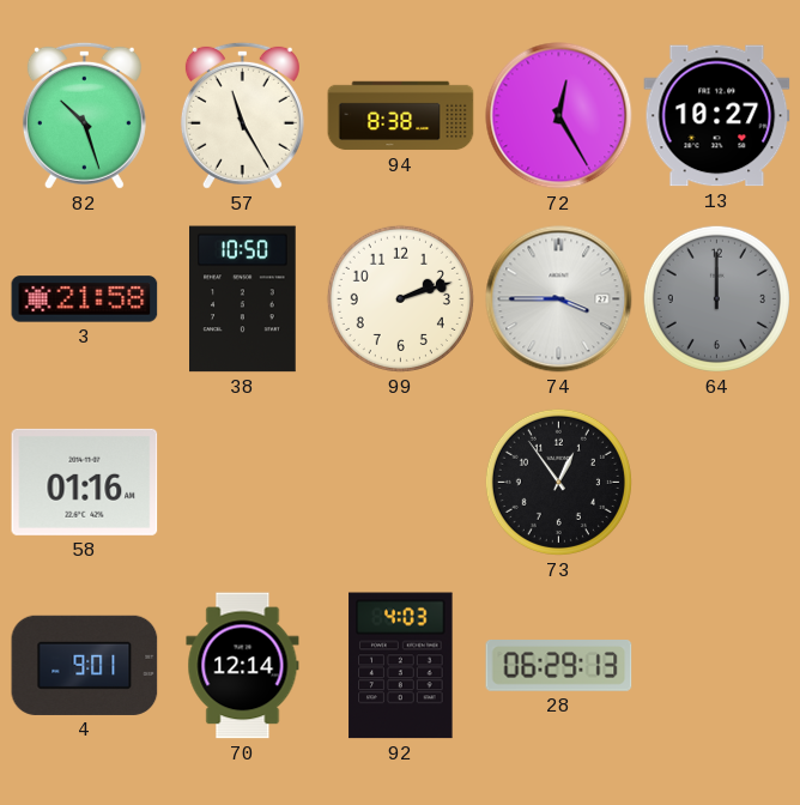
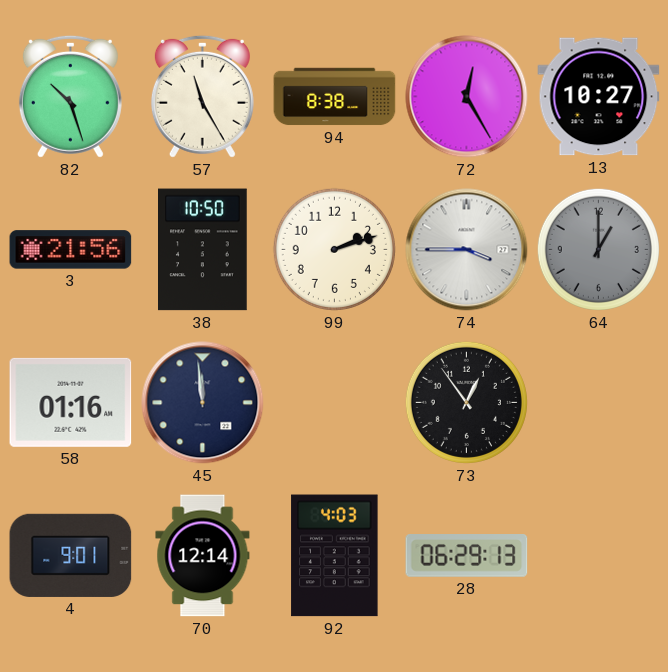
3: 21:58 -> 21:56 (71, 250)
64: 12:00 -> 1:00 (598, 249)
45: none -> 11:59 (203, 403)
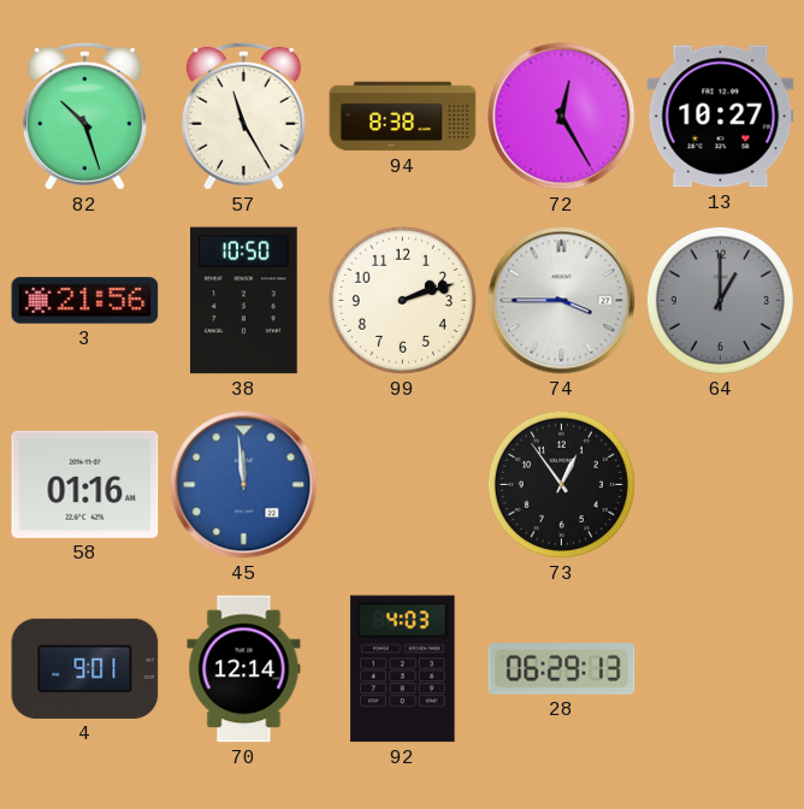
45 dial: navy -> blue (244, 485)
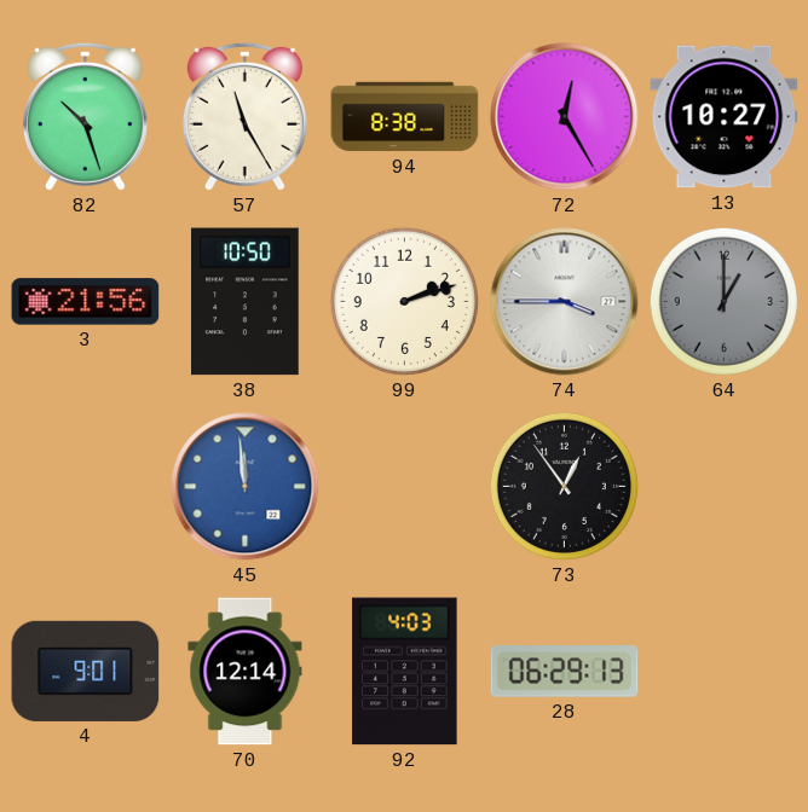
58: 01:16 -> none (85, 484)
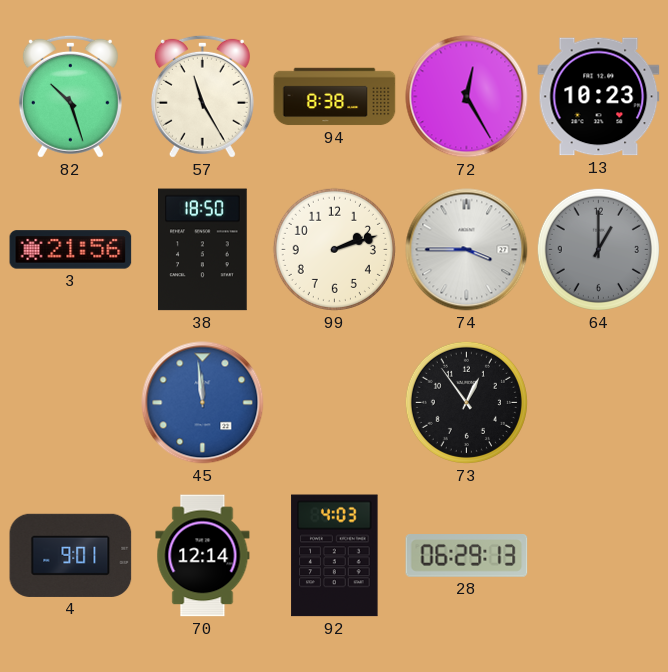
13: 10:27 -> 10:23 (599, 97)
38: 10:50 -> 18:50 (203, 250)
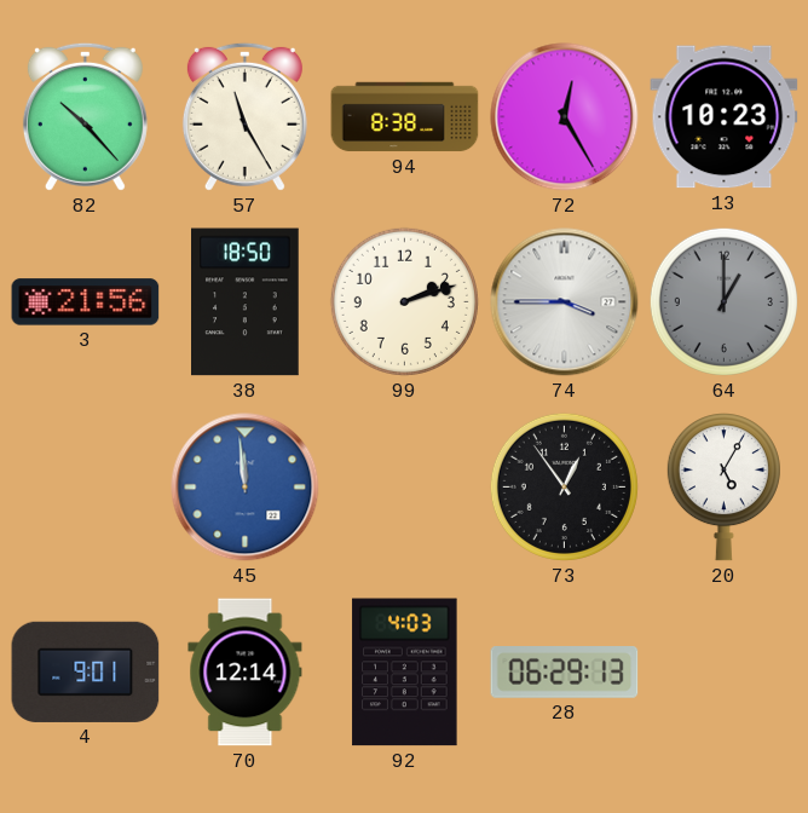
82: 10:27 -> 10:23 (85, 116)
20: none -> 5:05 (723, 488)
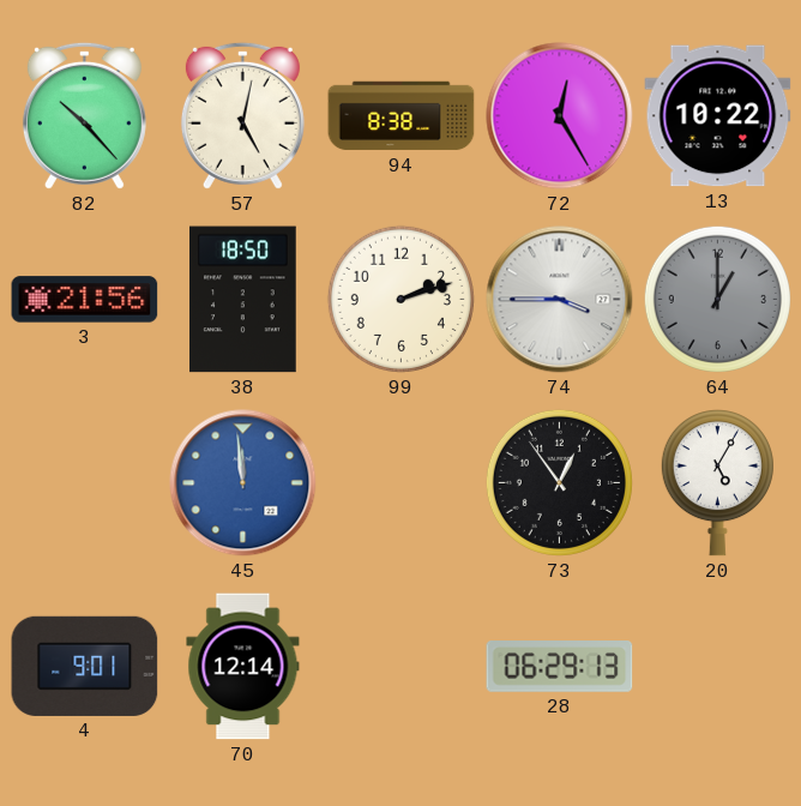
57: 11:25 -> 5:02 (242, 115)
13: 10:23 -> 10:22 (718, 116)
92: 4:03 -> none (405, 673)
